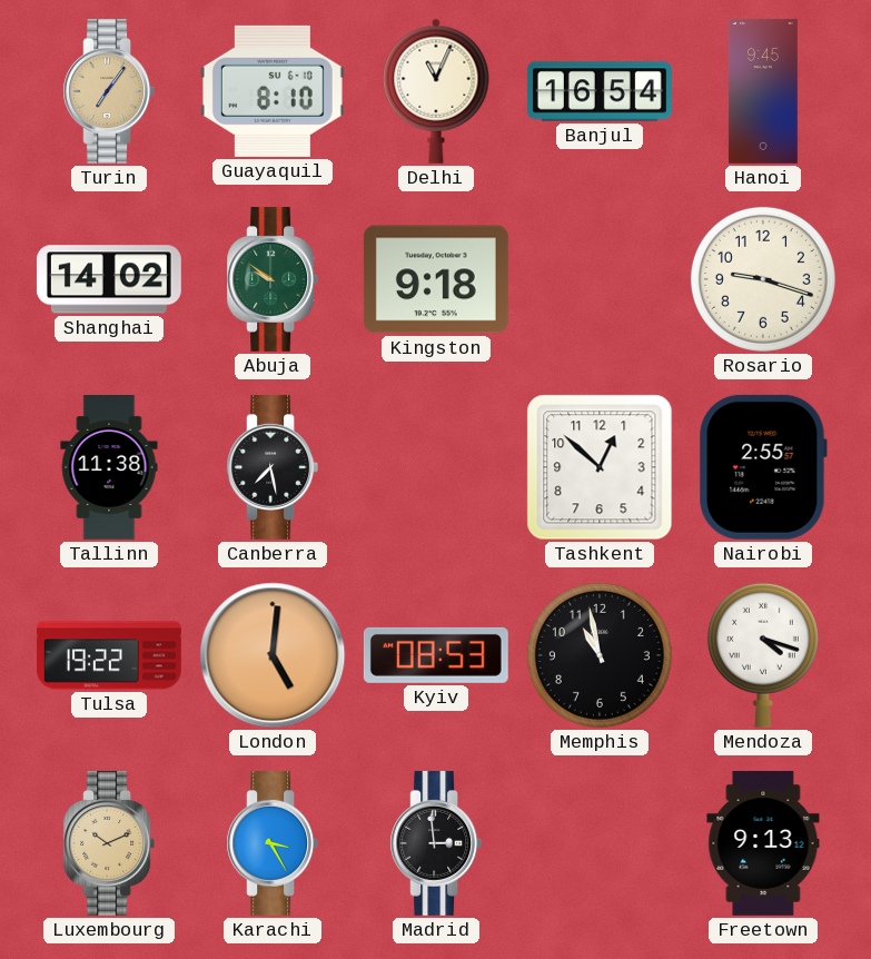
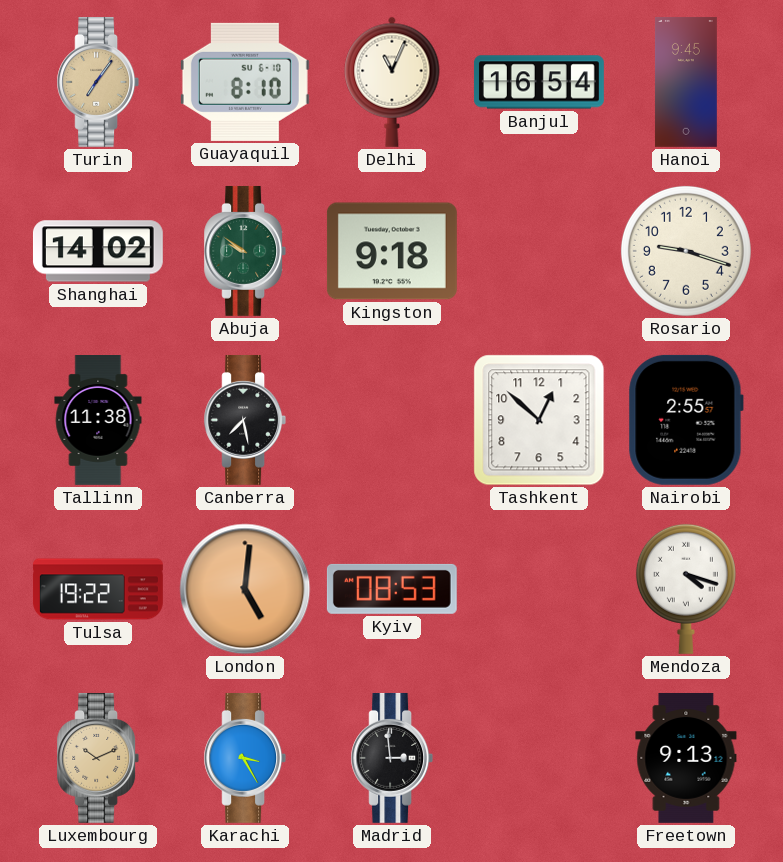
Memphis: 10:58 -> none (600, 655)
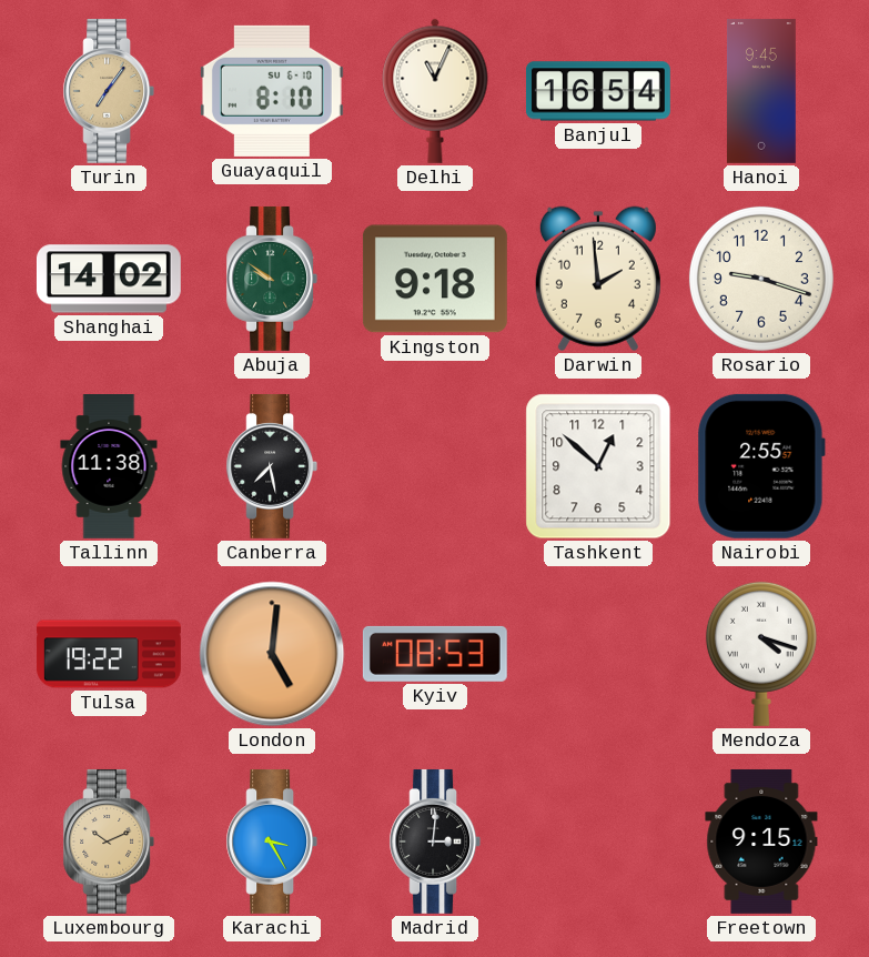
Darwin: none -> 1:59 (598, 279)
Madrid: 2:59 -> 3:01 (435, 842)
Freetown: 9:13 -> 9:15 (761, 842)
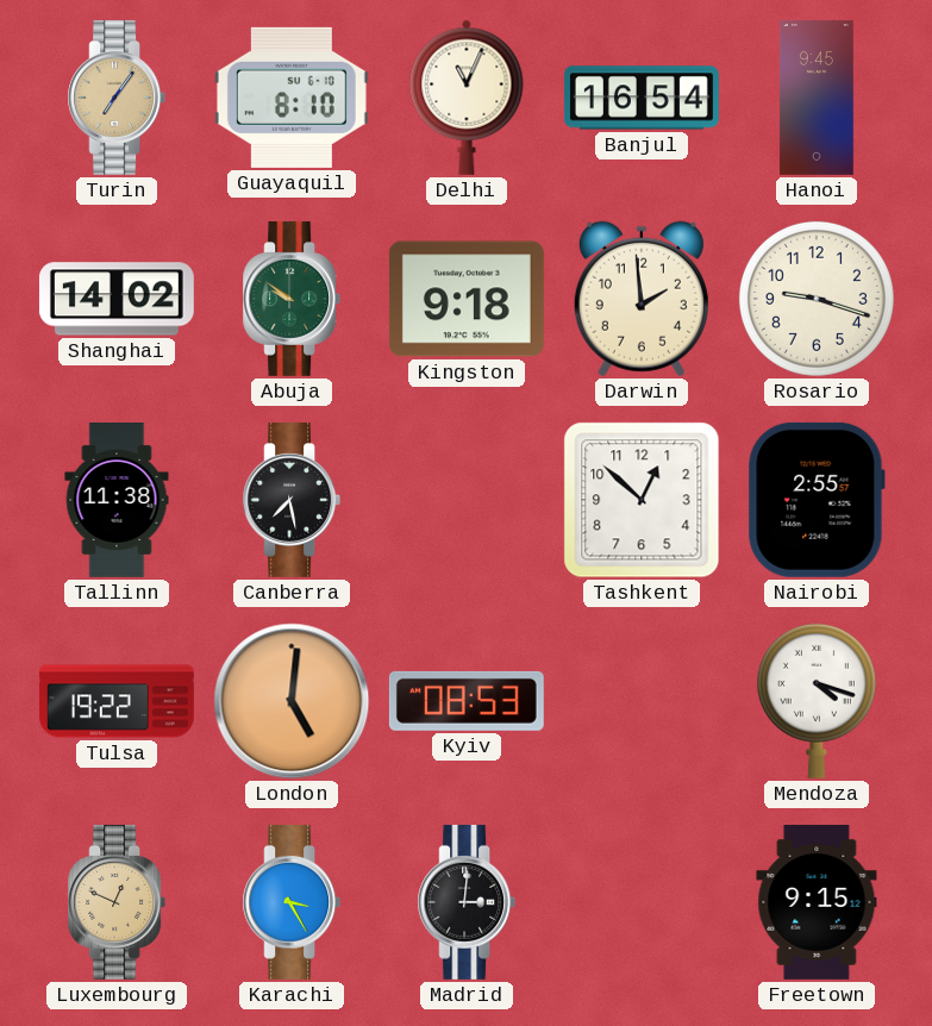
Luxembourg: 10:11 -> 12:49 (117, 902)
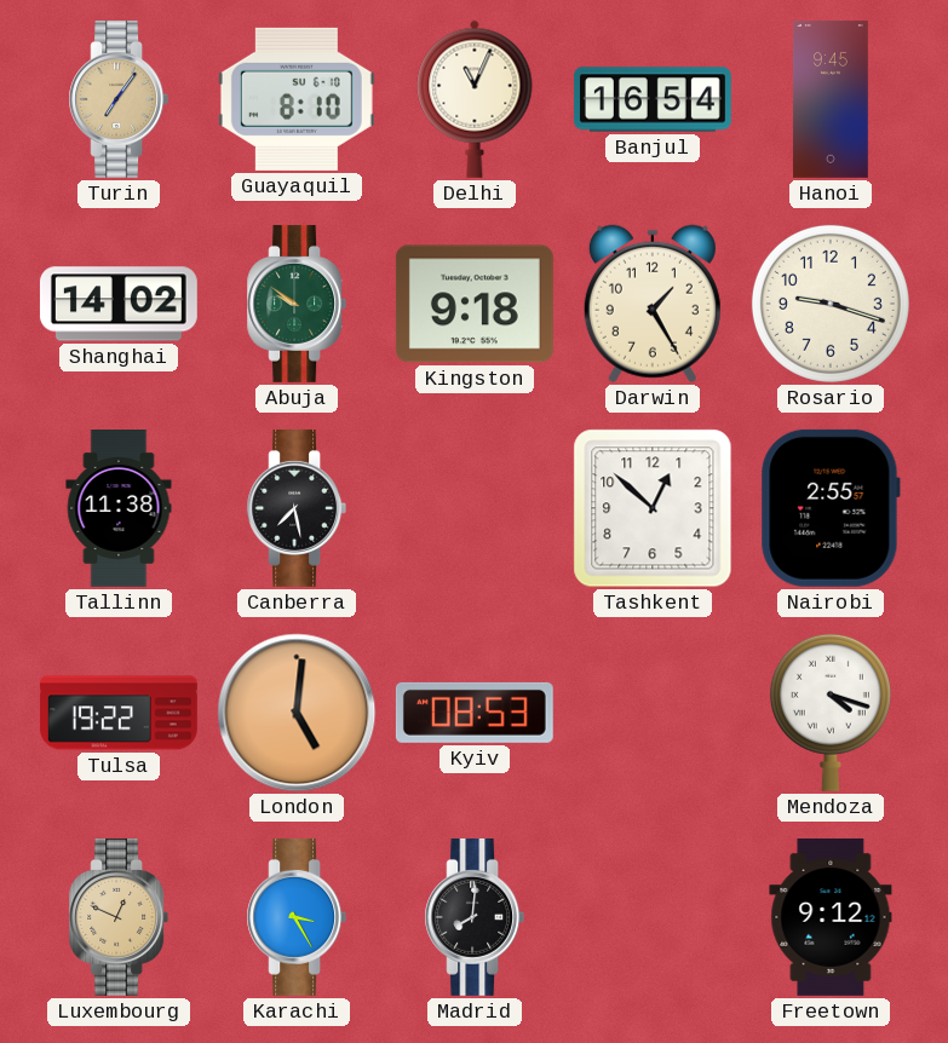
Darwin: 1:59 -> 1:25 (653, 304)
Madrid: 3:01 -> 8:01 (475, 917)
Freetown: 9:15 -> 9:12 (831, 917)
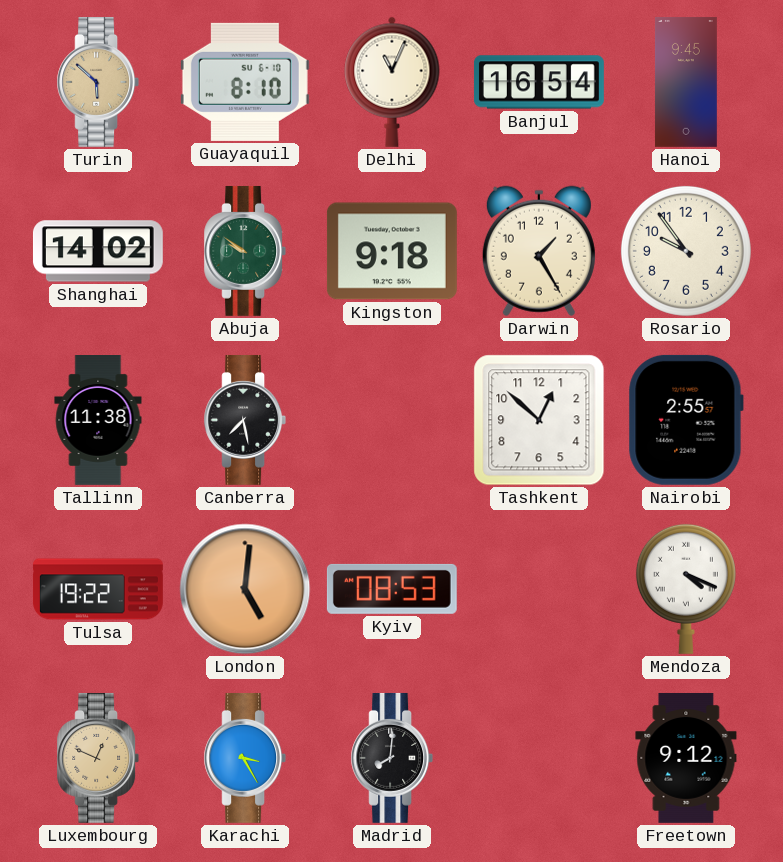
Turin: 7:06 -> 5:52 (98, 82)
Rosario: 9:18 -> 9:54 (686, 251)
Mendoza: 4:18 -> 4:19 (686, 589)
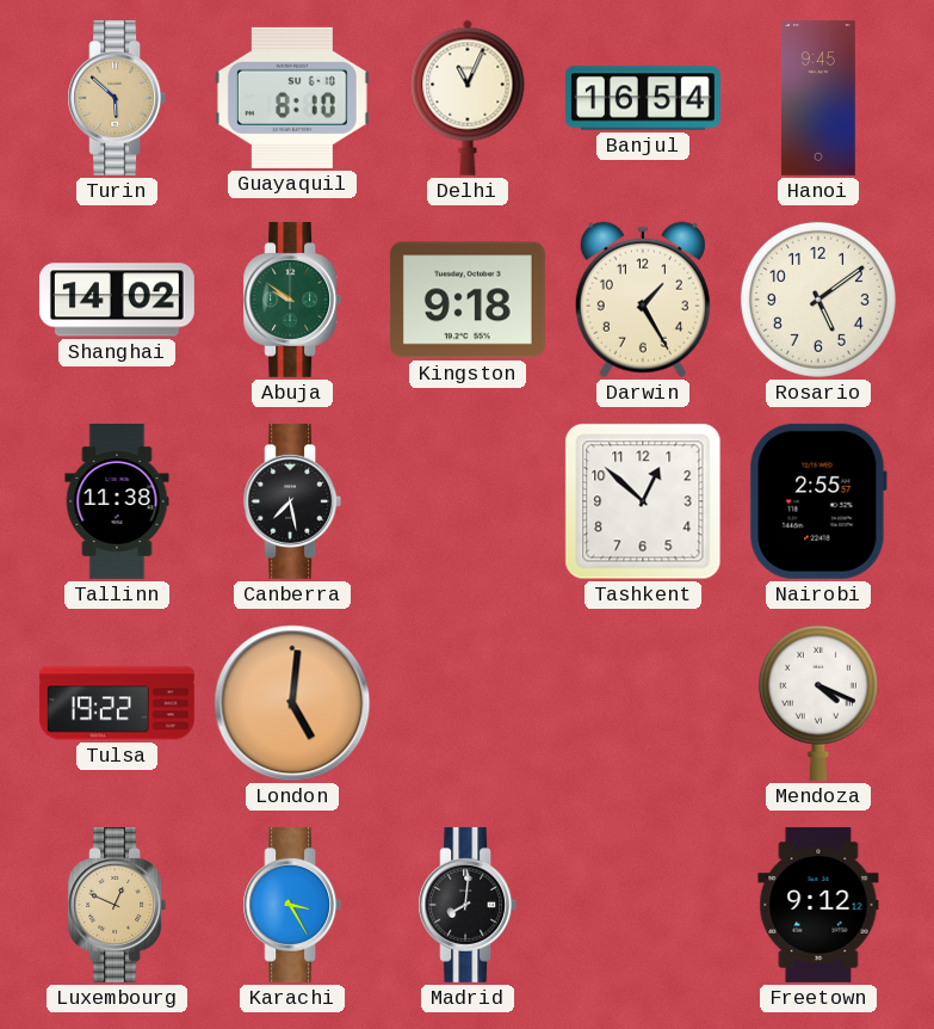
Rosario: 9:54 -> 5:09 (818, 300)
Kyiv: 08:53 -> none (392, 589)
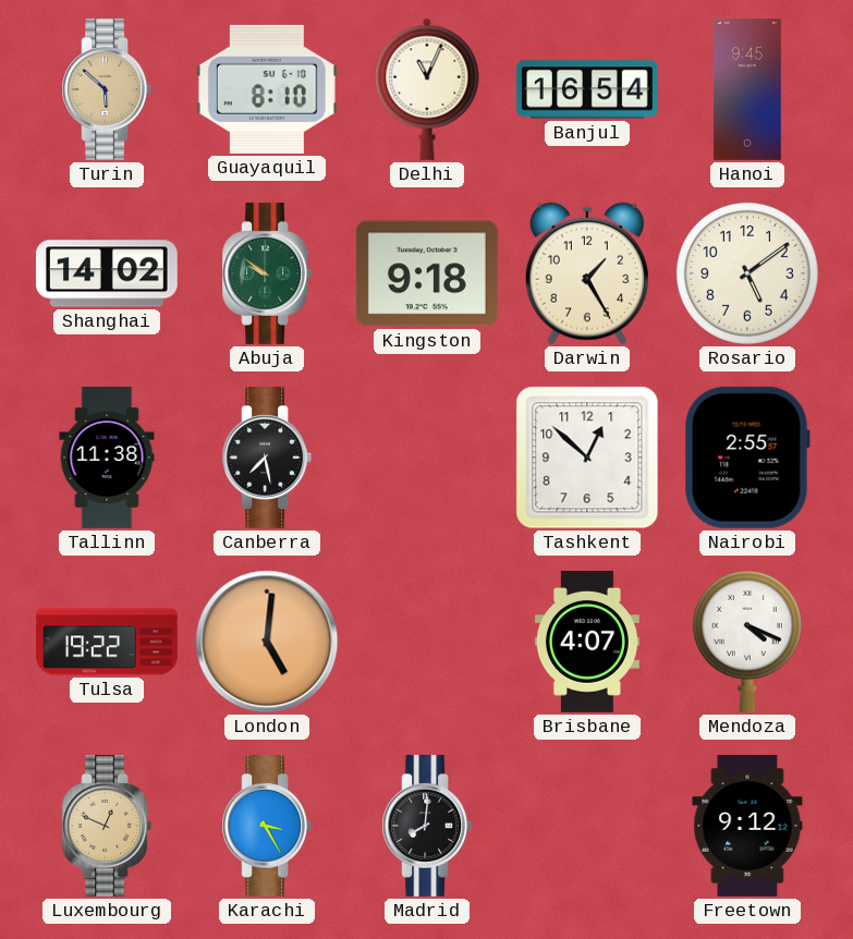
Brisbane: none -> 4:07 (587, 642)
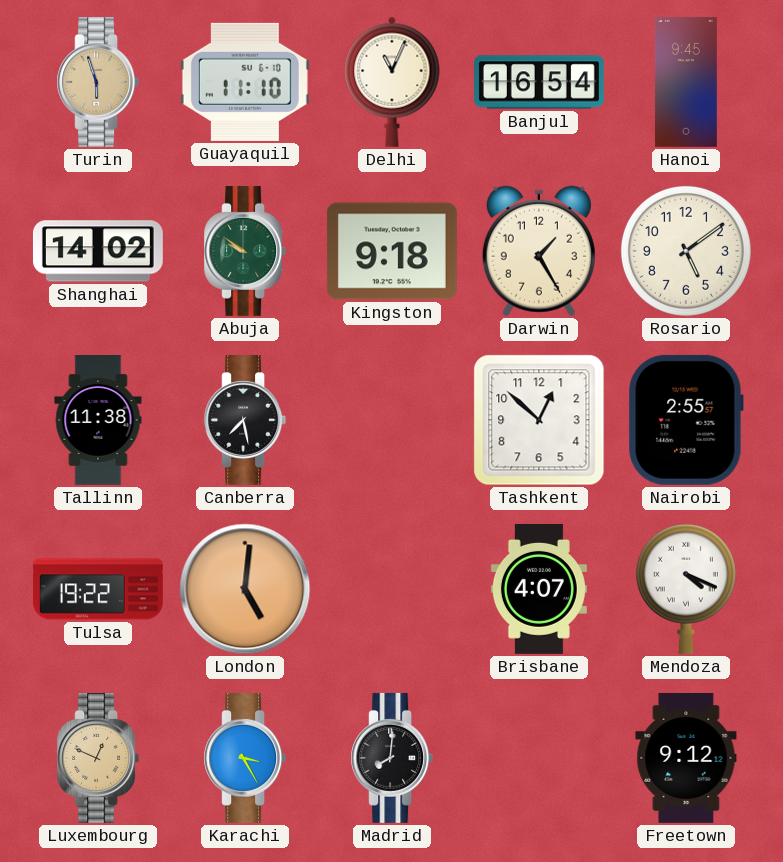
Turin: 5:52 -> 5:57 (98, 82)
Guayaquil: 8:10 -> 11:10 (245, 82)
